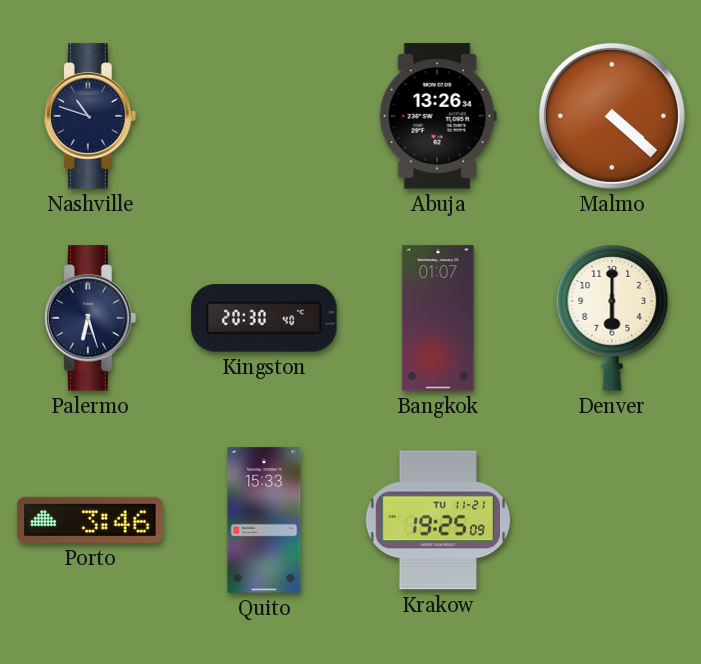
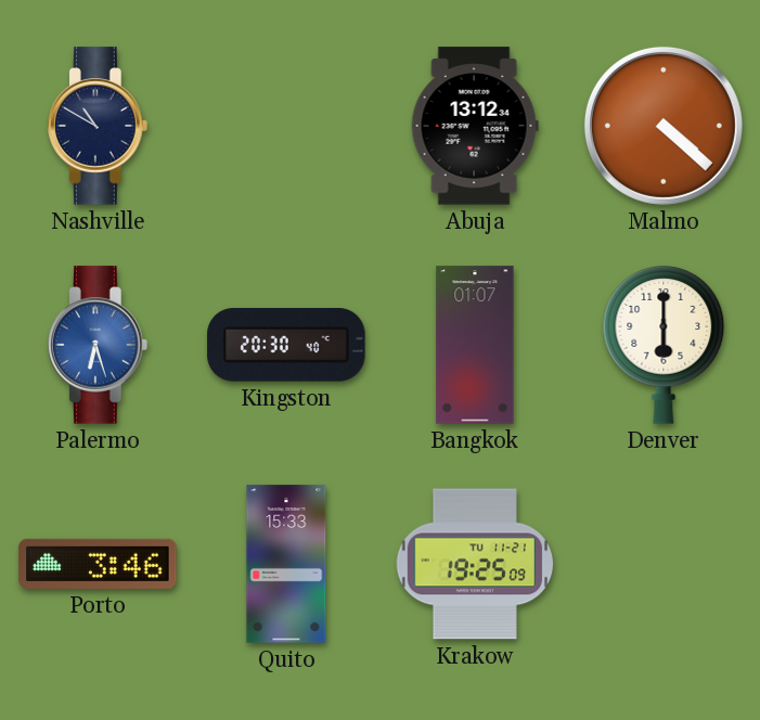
Nashville: 10:48 -> 10:50 (99, 126)
Abuja: 13:26 -> 13:12 (475, 126)
Palermo dial: navy -> blue (99, 345)
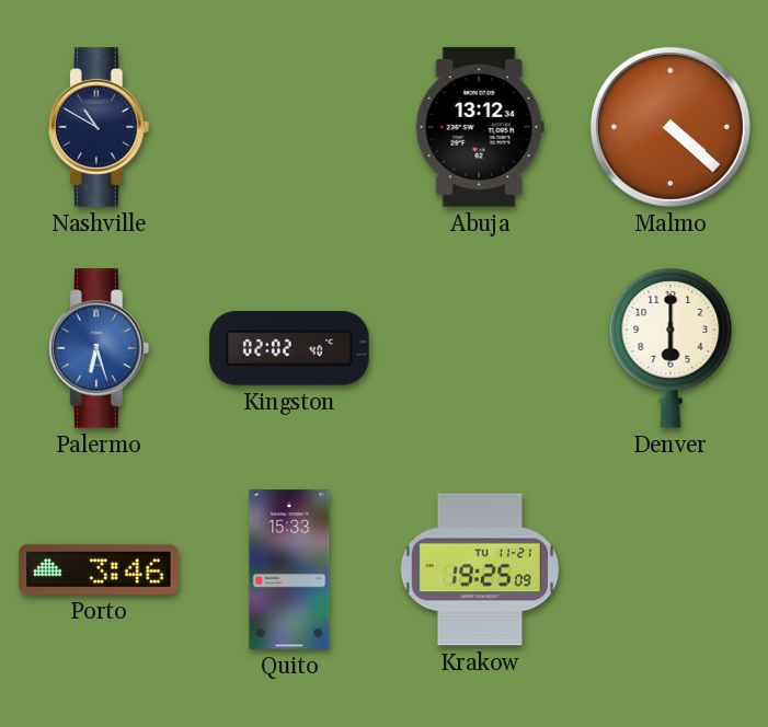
Kingston: 20:30 -> 02:02 (289, 349)
Bangkok: 01:07 -> none (475, 345)
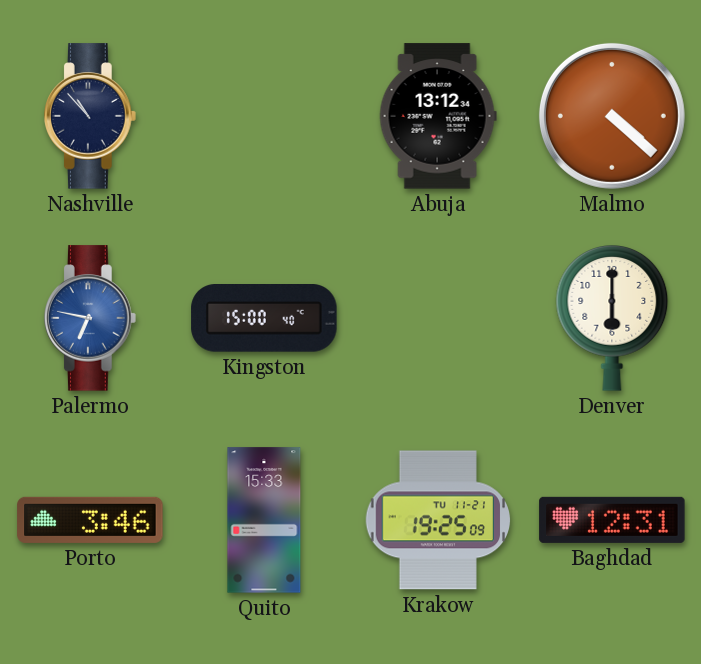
Nashville: 10:50 -> 10:53 (91, 116)
Palermo: 6:27 -> 6:47 (91, 318)
Kingston: 02:02 -> 15:00 (264, 319)
Baghdad: none -> 12:31 (612, 520)
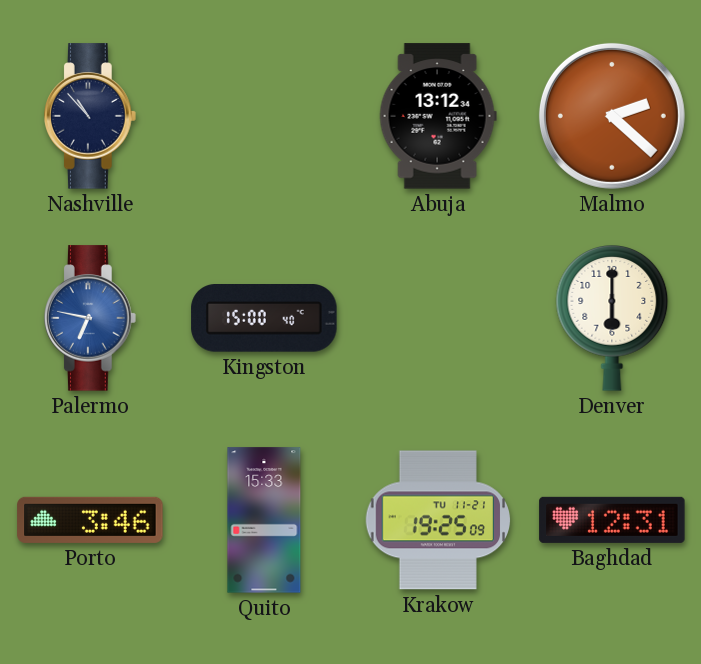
Malmo: 4:22 -> 2:22 (612, 116)
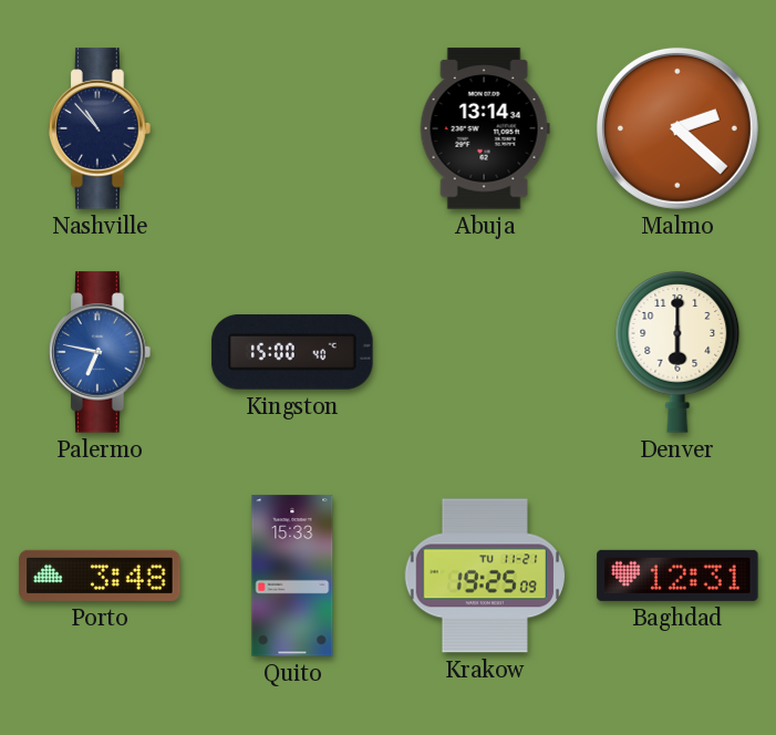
Abuja: 13:12 -> 13:14 (485, 128)
Porto: 3:46 -> 3:48 (100, 576)
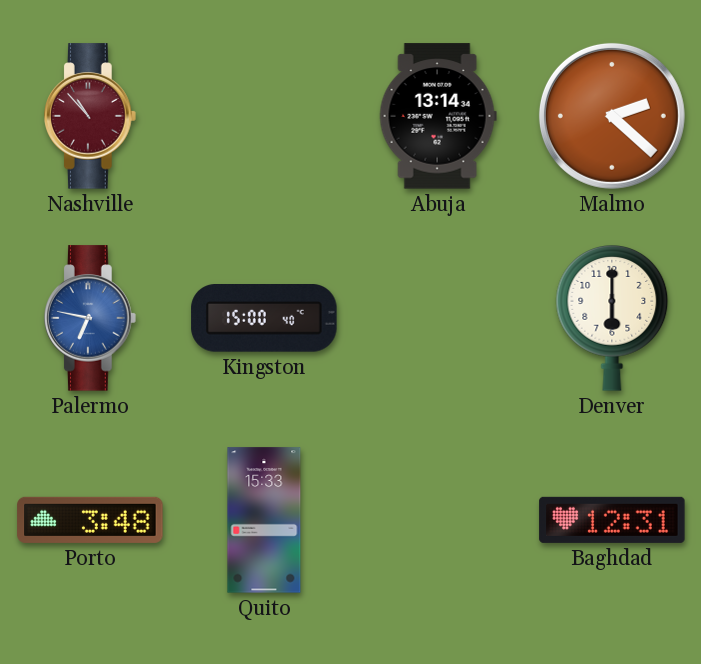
Nashville dial: navy -> burgundy (91, 116)
Krakow: 19:25 -> none (485, 576)
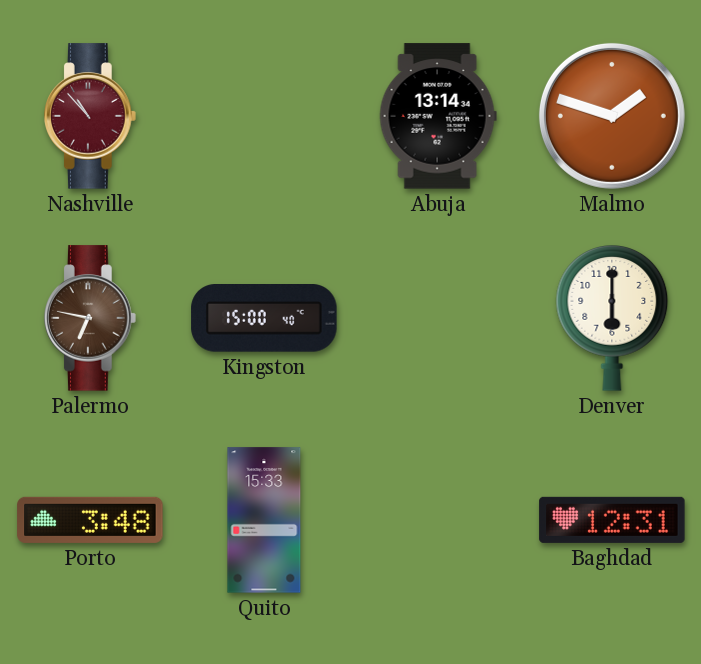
Malmo: 2:22 -> 1:48 (612, 116)
Palermo dial: blue -> brown (91, 318)
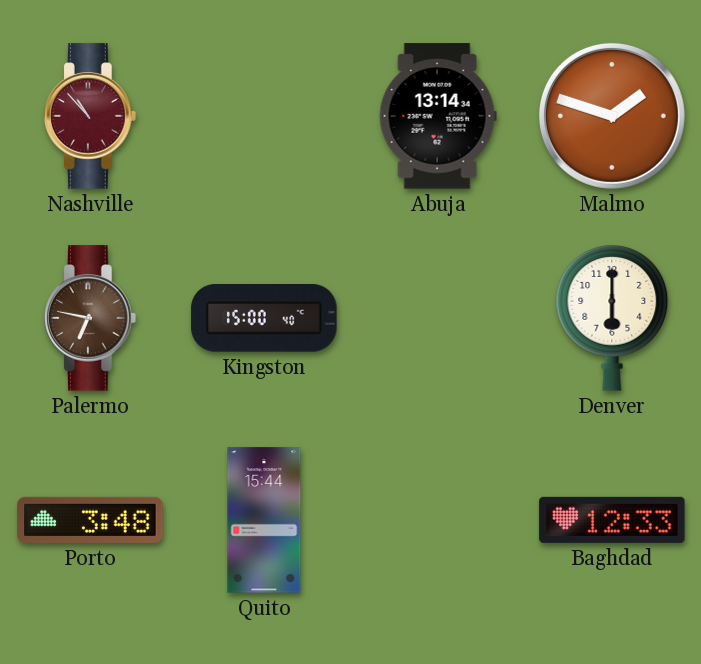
Quito: 15:33 -> 15:44 (264, 520)
Baghdad: 12:31 -> 12:33 (612, 520)
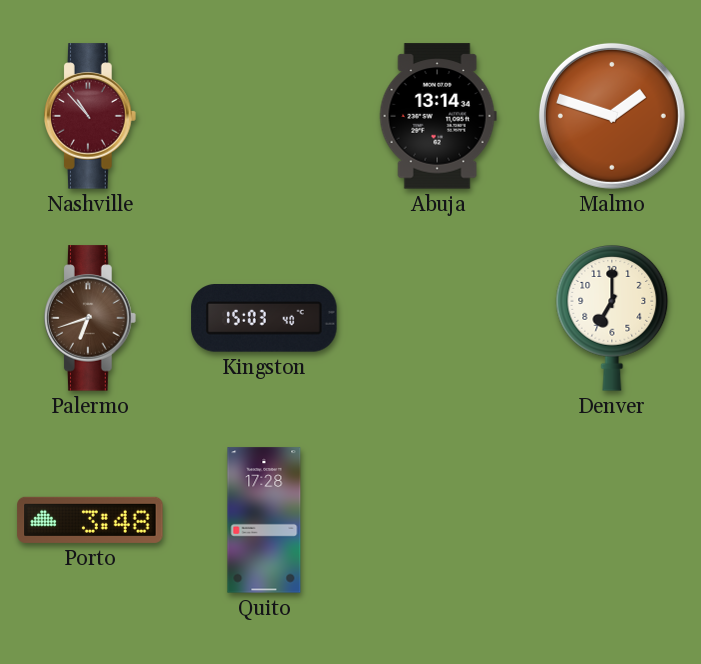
Palermo: 6:47 -> 6:42 (91, 318)
Kingston: 15:00 -> 15:03 (264, 319)
Denver: 6:00 -> 7:00 (612, 319)
Quito: 15:44 -> 17:28 (264, 520)
Baghdad: 12:33 -> none (612, 520)
